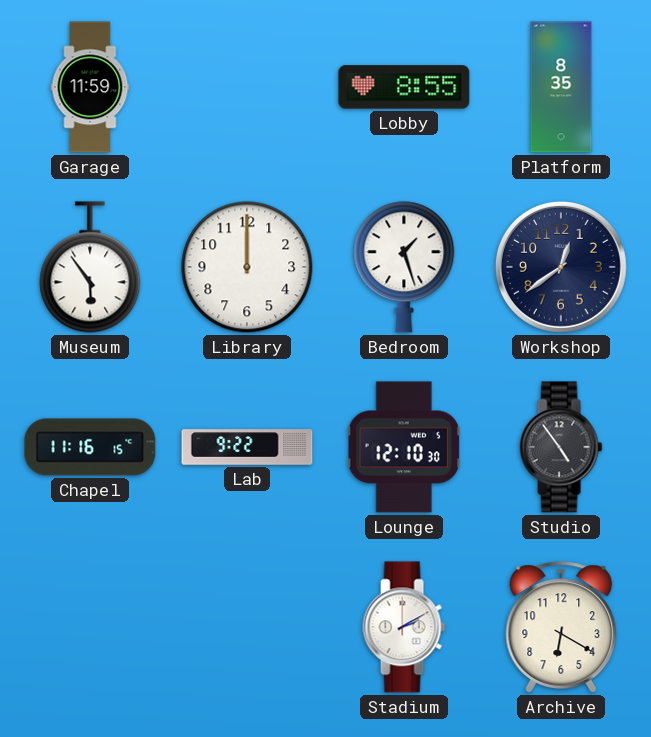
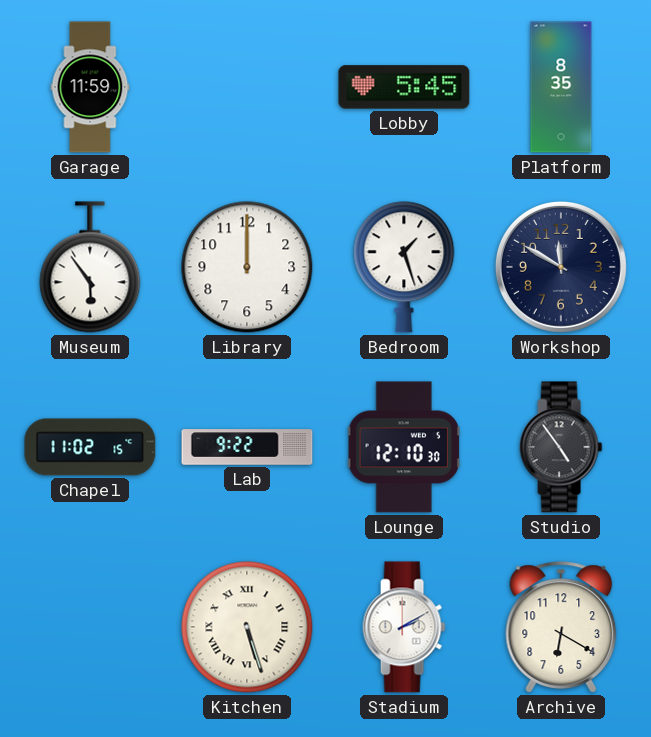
Lobby: 8:55 -> 5:45 (404, 87)
Workshop: 12:39 -> 11:50 (561, 267)
Chapel: 11:16 -> 11:02 (90, 447)
Kitchen: none -> 5:27 (247, 627)
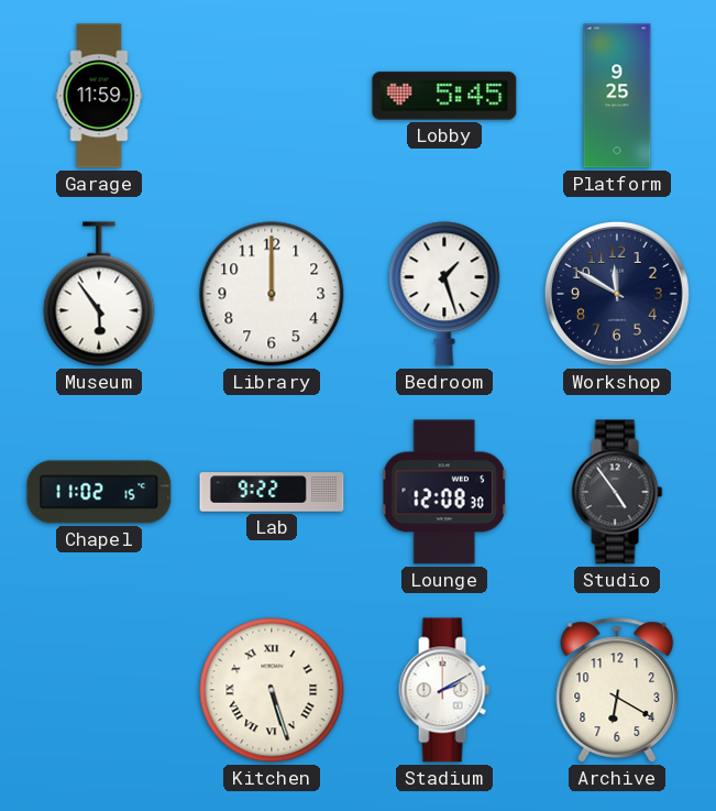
Platform: 8:35 -> 9:25 (617, 96)
Lounge: 12:10 -> 12:08 (444, 492)
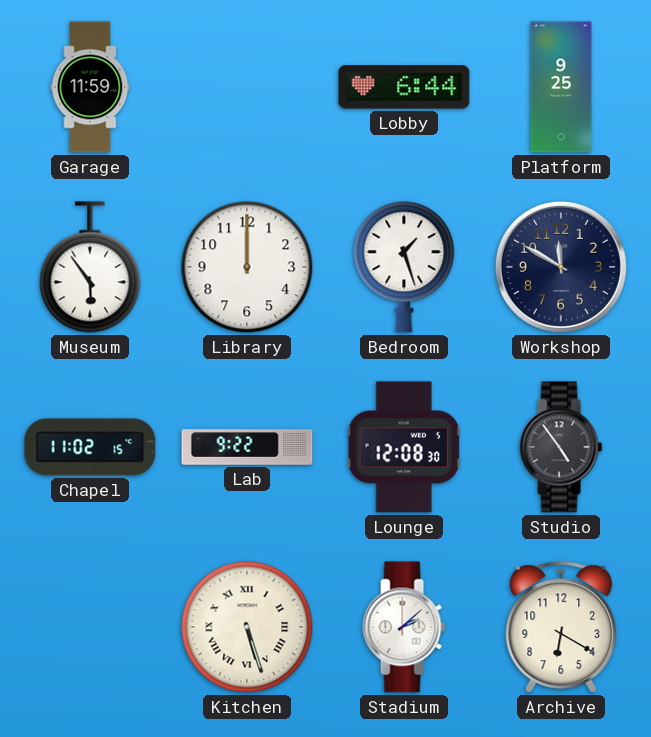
Lobby: 5:45 -> 6:44 (404, 87)
Stadium: 2:10 -> 2:08 (404, 627)
